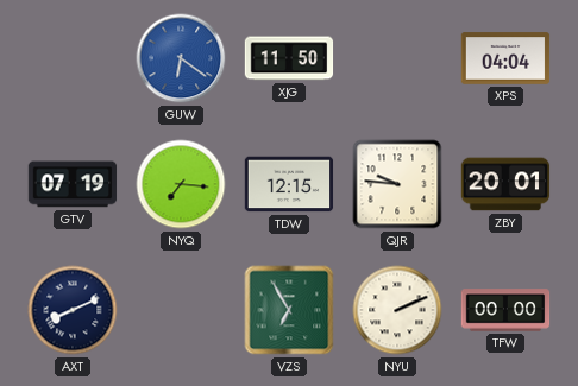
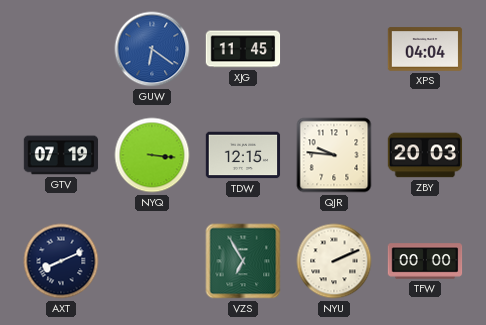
XJG: 11:50 -> 11:45 (243, 49)
NYQ: 7:16 -> 3:16 (152, 155)
ZBY: 20:01 -> 20:03 (425, 155)
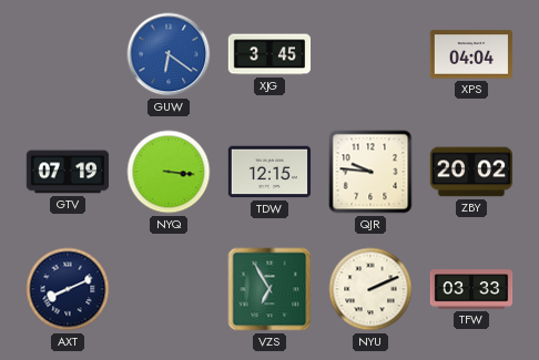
XJG: 11:45 -> 3:45 (269, 54)
ZBY: 20:03 -> 20:02 (471, 172)
TFW: 00:00 -> 03:33 (471, 289)
